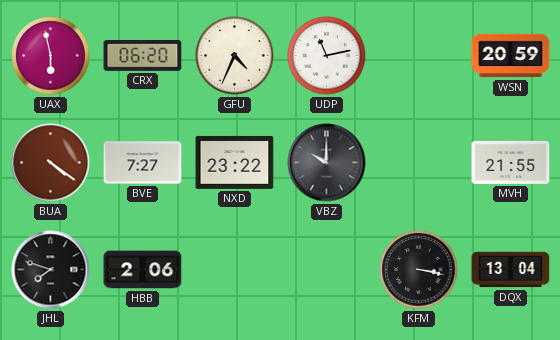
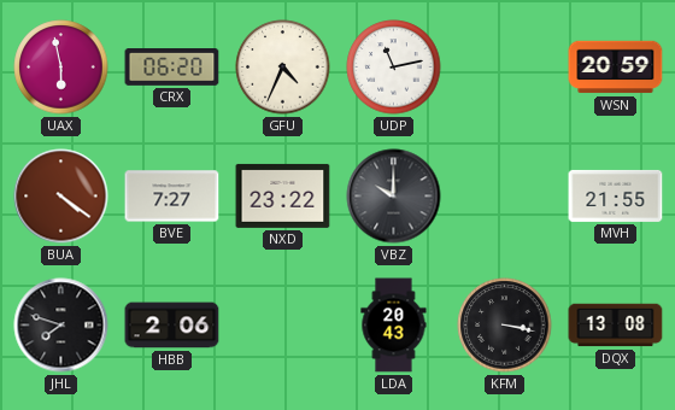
LDA: none -> 20:43 (394, 326)
DQX: 13:04 -> 13:08 (616, 326)
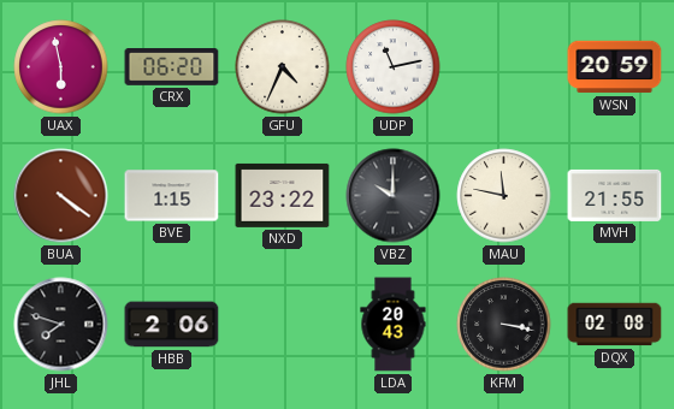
BVE: 7:27 -> 1:15 (172, 196)
MAU: none -> 11:47 (504, 196)
DQX: 13:08 -> 02:08 (615, 325)
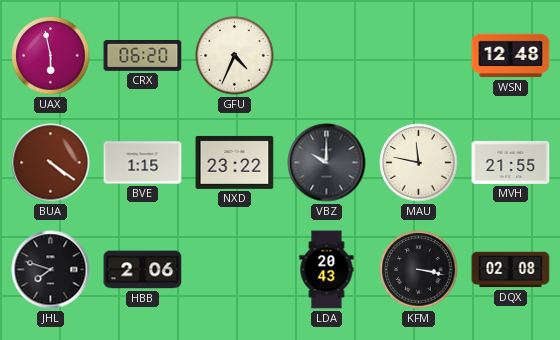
UDP: 11:13 -> none (394, 67)
WSN: 20:59 -> 12:48 (511, 56)
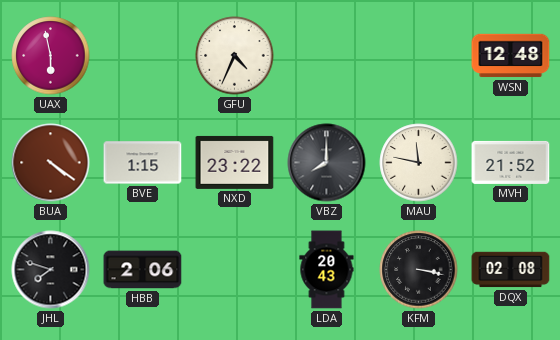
CRX: 06:20 -> none (143, 56)
VBZ: 10:00 -> 8:00 (327, 163)
MVH: 21:55 -> 21:52 (511, 162)
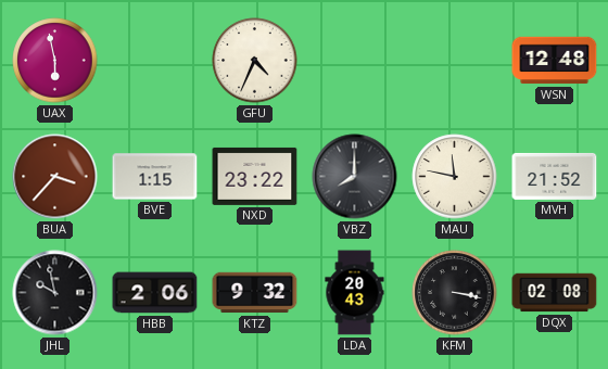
BUA: 4:21 -> 3:37 (55, 177)
JHL: 7:48 -> 9:58 (55, 293)
KTZ: none -> 9:32 (255, 293)
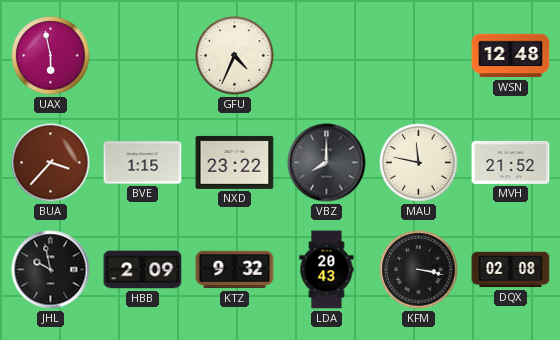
HBB: 2:06 -> 2:09 (143, 270)
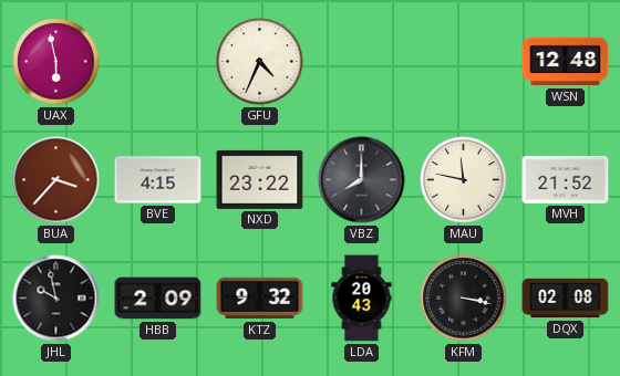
BVE: 1:15 -> 4:15 (158, 180)
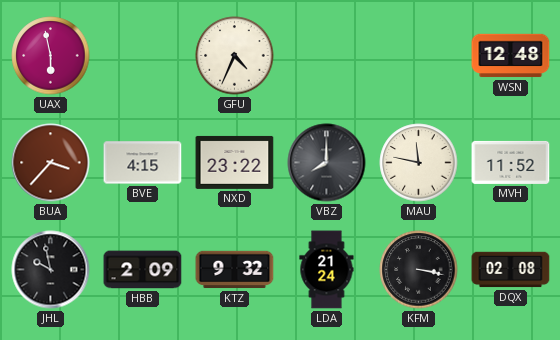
MVH: 21:52 -> 11:52 (511, 162)
LDA: 20:43 -> 21:24 (327, 270)
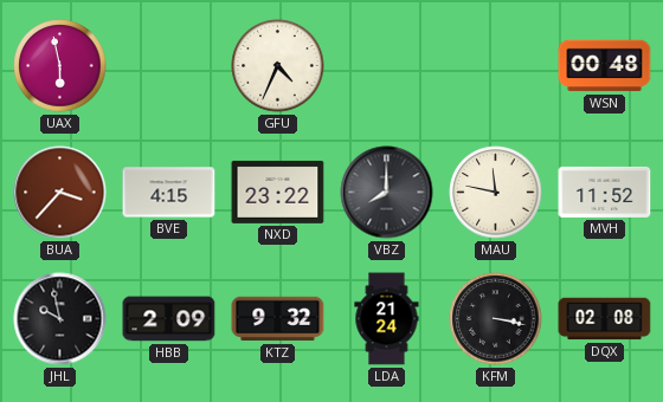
WSN: 12:48 -> 00:48 (605, 66)
